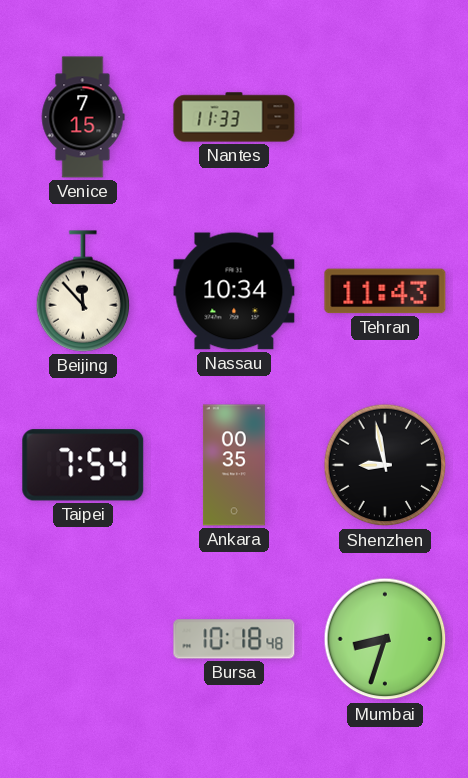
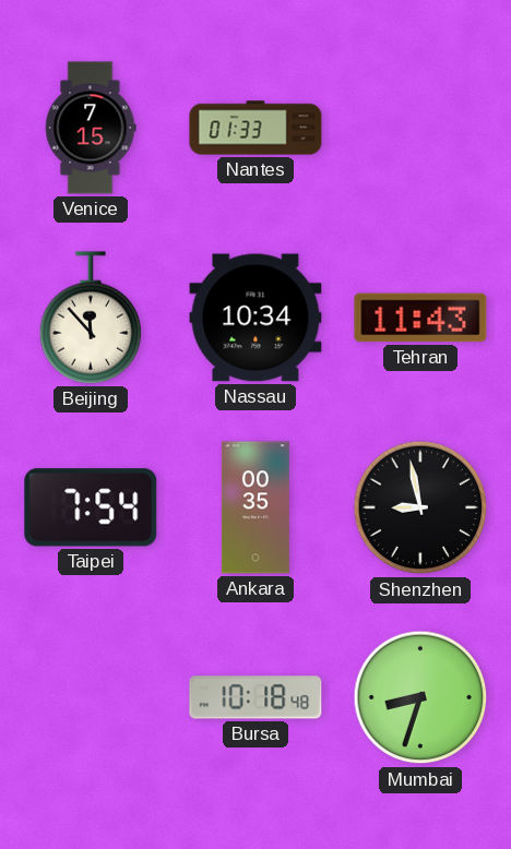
Nantes: 11:33 -> 01:33 (255, 128)
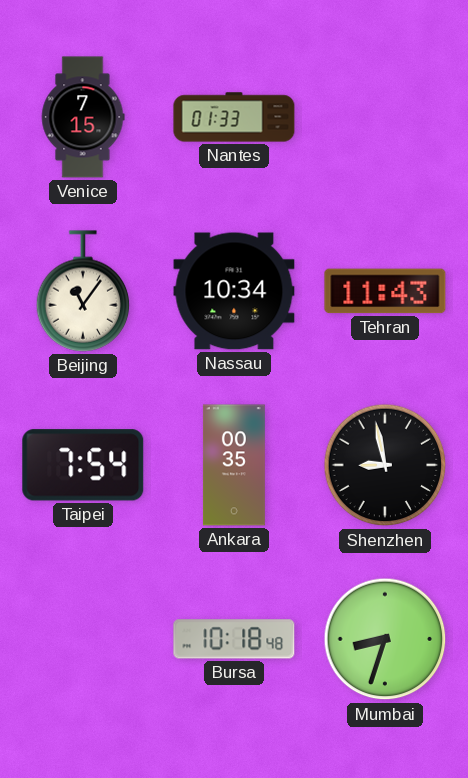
Beijing: 11:53 -> 11:06 (83, 291)
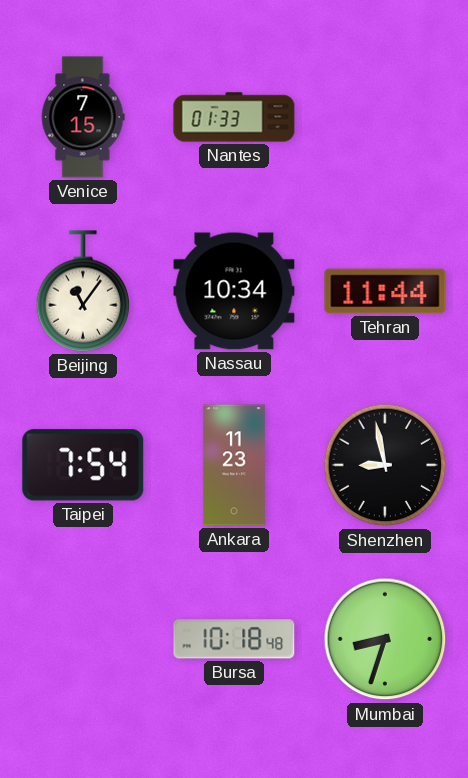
Tehran: 11:43 -> 11:44 (385, 291)
Ankara: 00:35 -> 11:23 (234, 465)
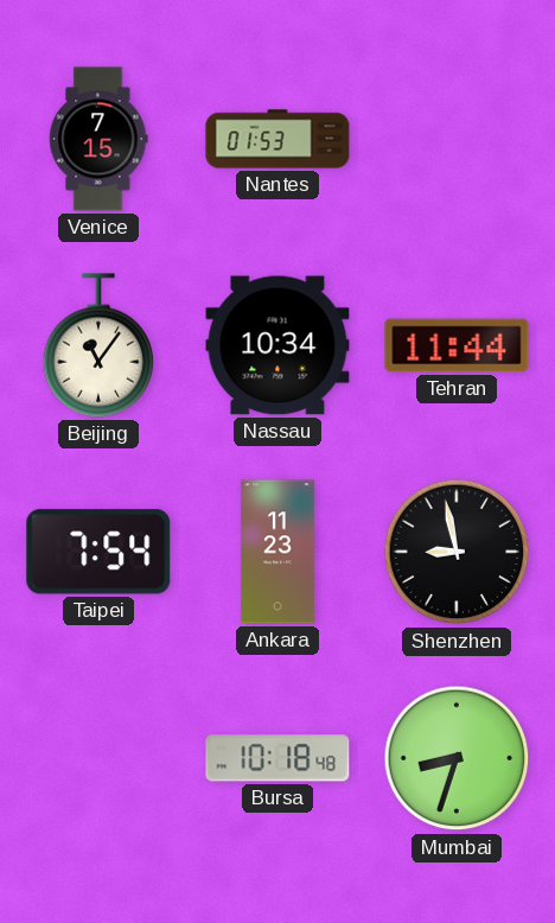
Nantes: 01:33 -> 01:53 (277, 139)
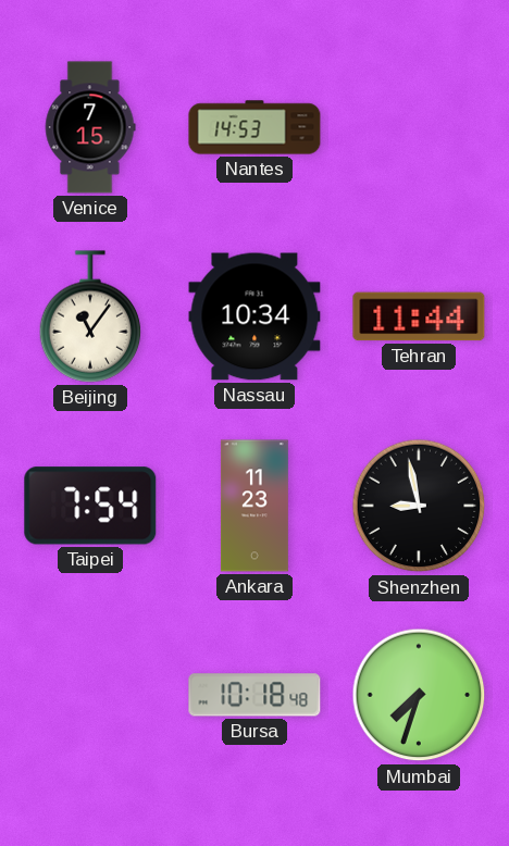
Nantes: 01:53 -> 14:53 (254, 127)
Mumbai: 8:33 -> 7:33 (419, 695)
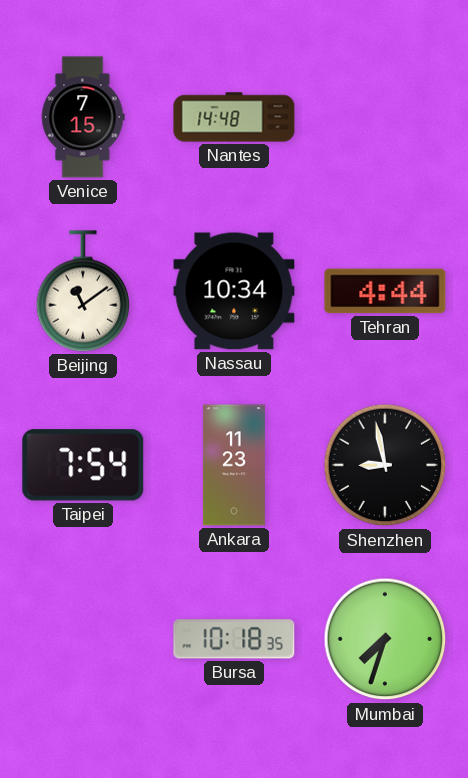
Nantes: 14:53 -> 14:48 (234, 117)
Beijing: 11:06 -> 11:09 (83, 291)
Tehran: 11:44 -> 4:44 (385, 291)
Bursa: 10:18:48 -> 10:18:35 (234, 639)
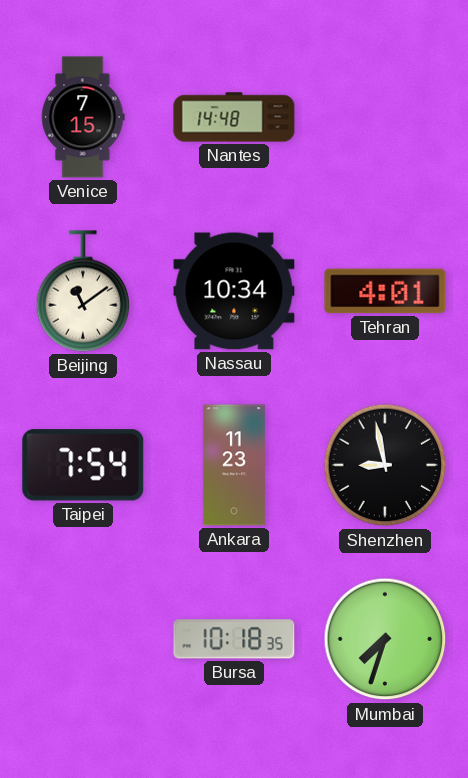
Tehran: 4:44 -> 4:01 (385, 291)
